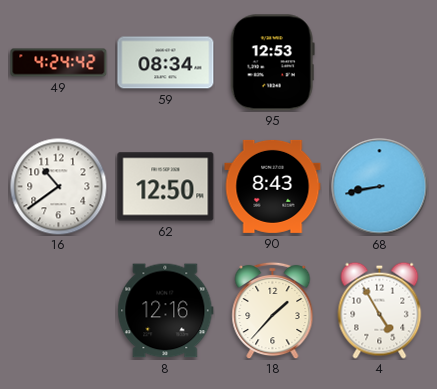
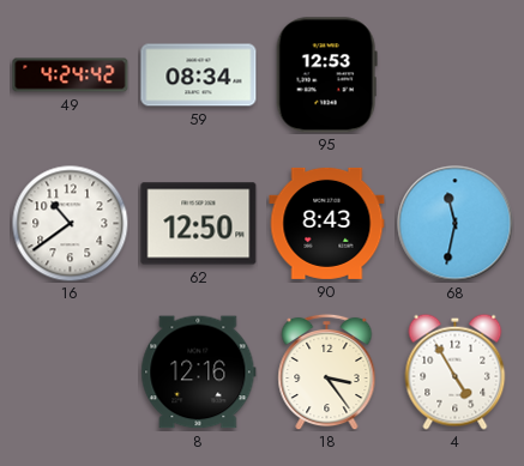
68: 8:43 -> 11:32 (456, 224)
18: 1:37 -> 3:24 (327, 371)
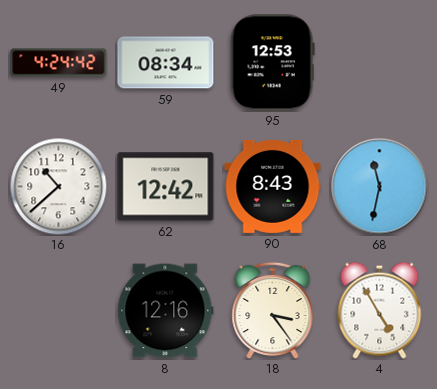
16: 10:39 -> 10:38 (58, 186)
62: 12:50 -> 12:42 (166, 187)
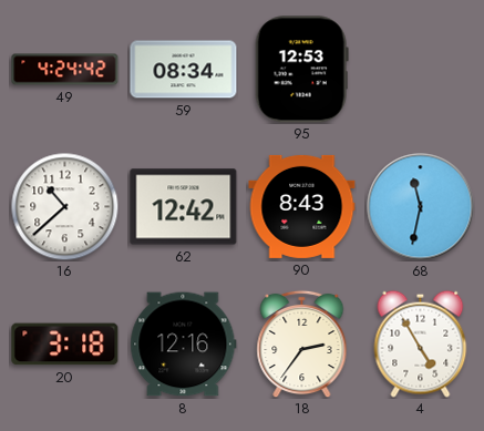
20: none -> 3:18 (65, 345)
18: 3:24 -> 2:36 (302, 343)
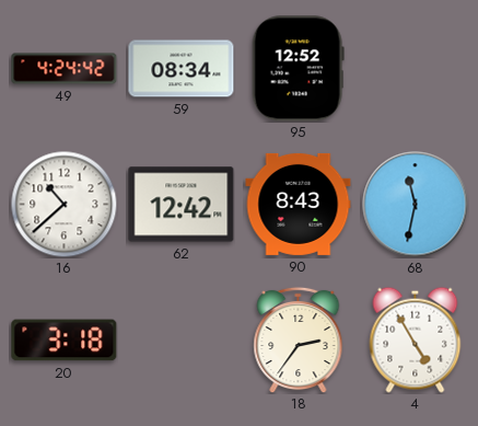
95: 12:53 -> 12:52 (298, 69)
8: 12:16 -> none (184, 345)
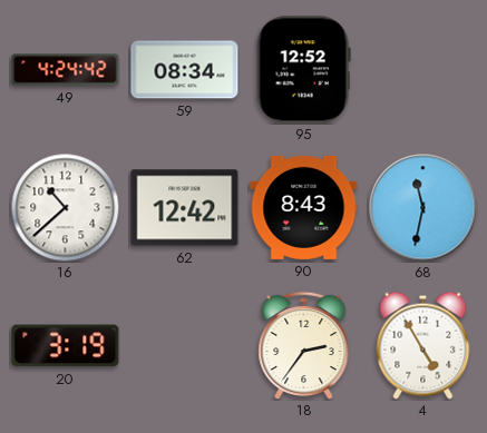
20: 3:18 -> 3:19 (66, 346)
